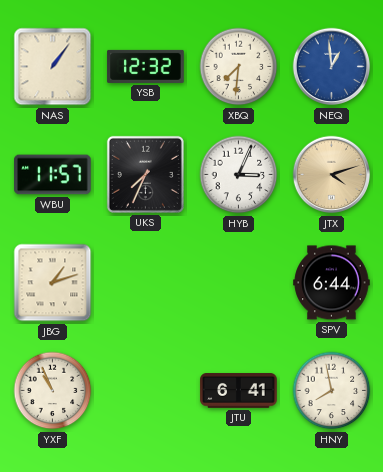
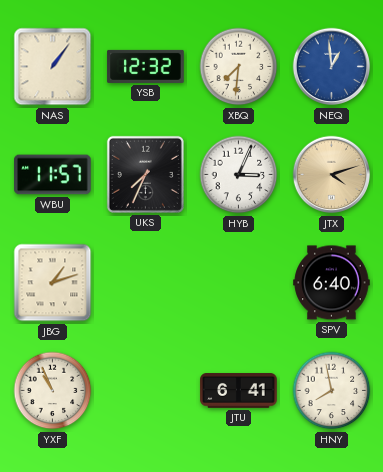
SPV: 6:44 -> 6:40 (332, 283)
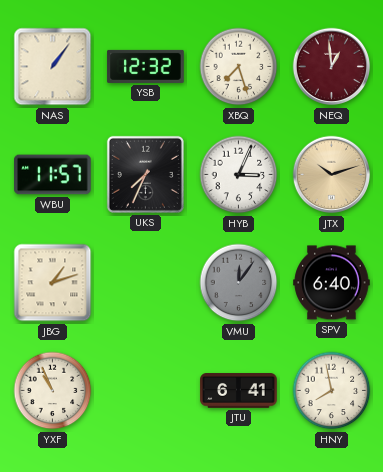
XBQ: 7:31 -> 7:27 (239, 67)
NEQ dial: blue -> burgundy (332, 67)
JTX: 4:12 -> 10:12 (332, 175)
VMU: none -> 12:06 (239, 283)
